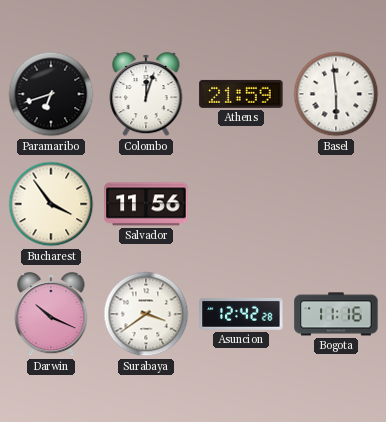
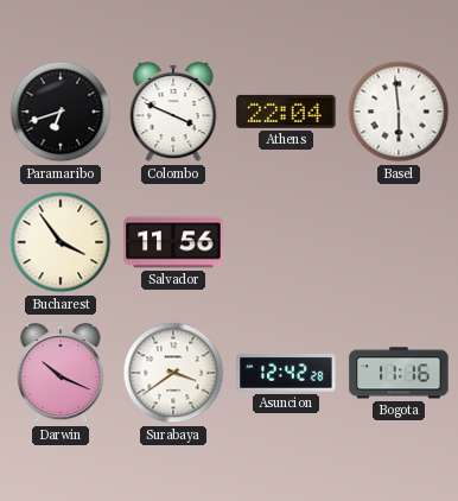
Colombo: 12:03 -> 3:49 (173, 112)
Athens: 21:59 -> 22:04 (286, 112)
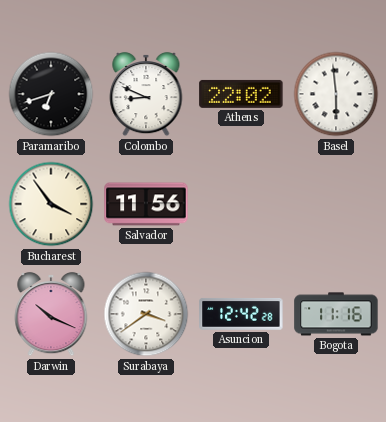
Colombo: 3:49 -> 8:49 (146, 94)
Athens: 22:04 -> 22:02 (241, 94)
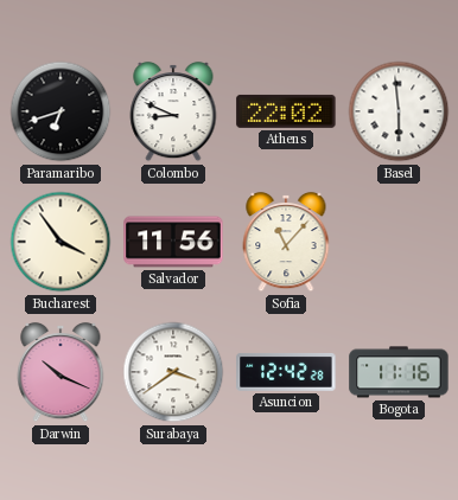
Sofia: none -> 11:07 (286, 242)
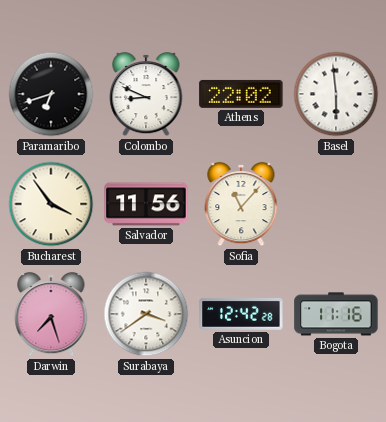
Darwin: 10:19 -> 7:27 (51, 314)
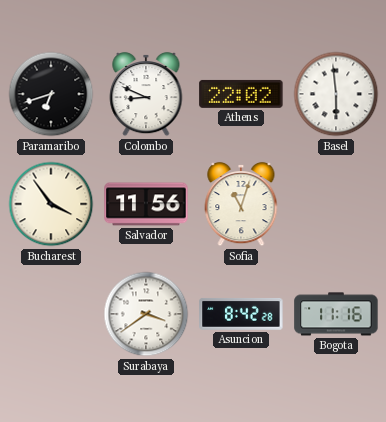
Sofia: 11:07 -> 11:03 (241, 204)
Darwin: 7:27 -> none (51, 314)
Asuncion: 12:42 -> 8:42 (241, 314)
